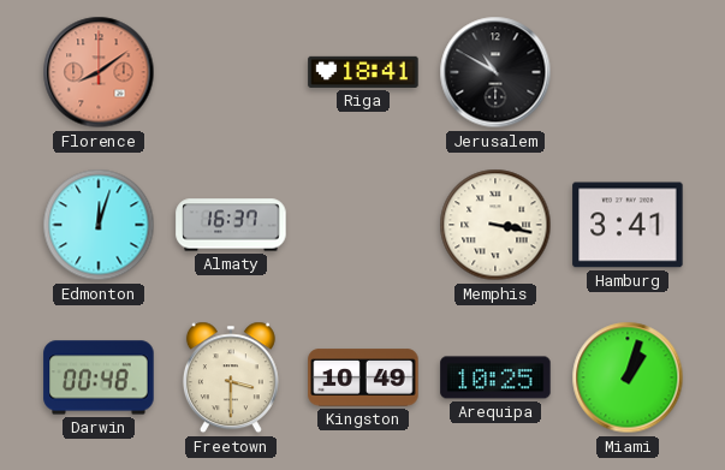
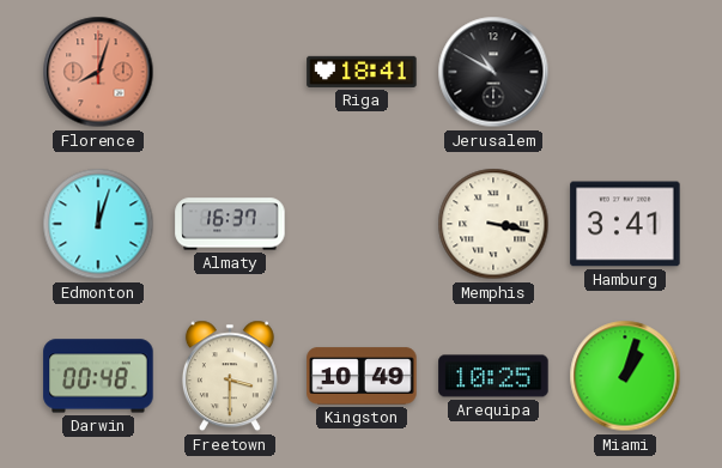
Florence: 8:09 -> 8:03 (98, 72)
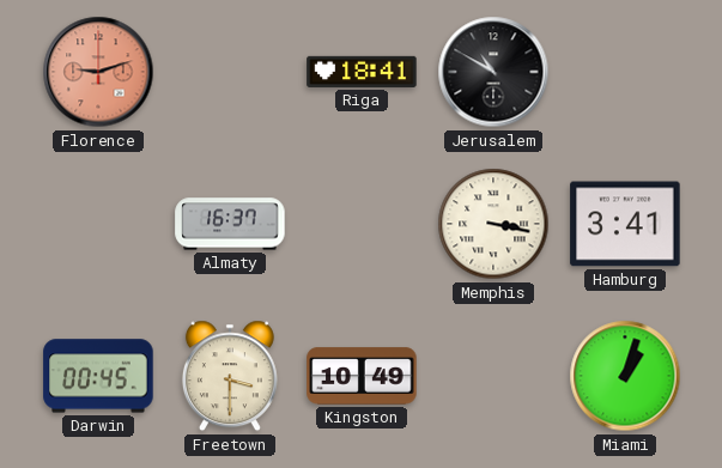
Florence: 8:03 -> 9:12 (98, 72)
Edmonton: 12:03 -> none (98, 224)
Darwin: 00:48 -> 00:45 (98, 376)
Arequipa: 10:25 -> none (493, 376)
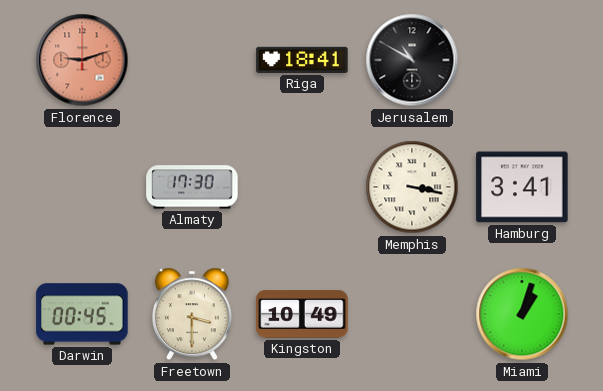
Almaty: 16:37 -> 17:30 (192, 187)
